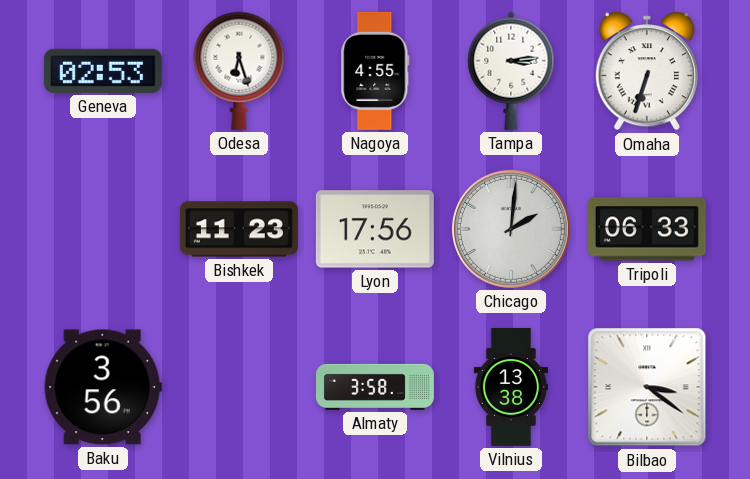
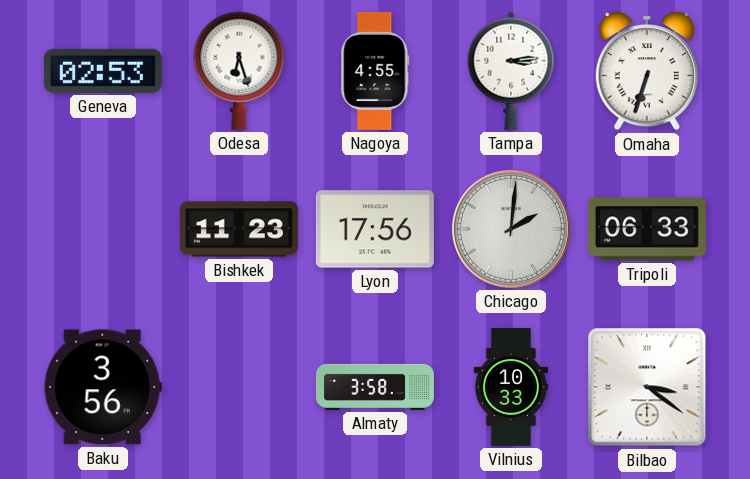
Vilnius: 13:38 -> 10:33 (511, 387)
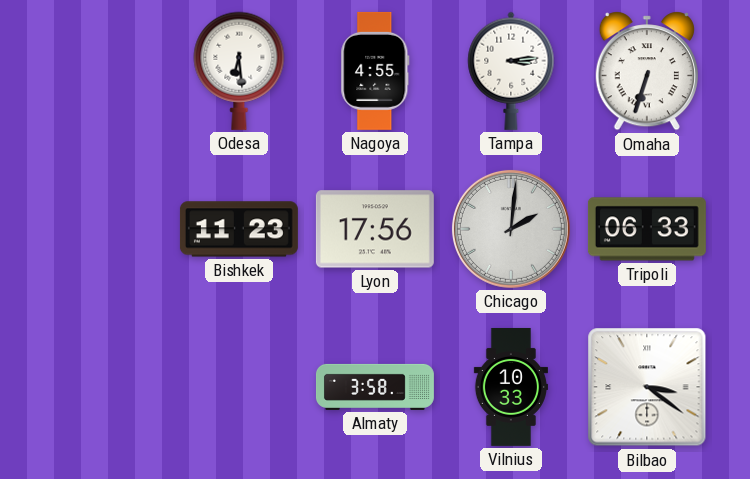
Geneva: 02:53 -> none (103, 71)
Odesa: 6:27 -> 6:29 (239, 71)
Baku: 3:56 -> none (103, 387)
